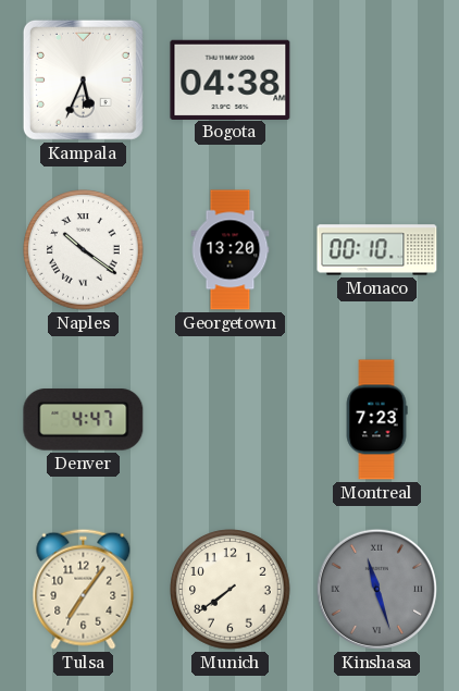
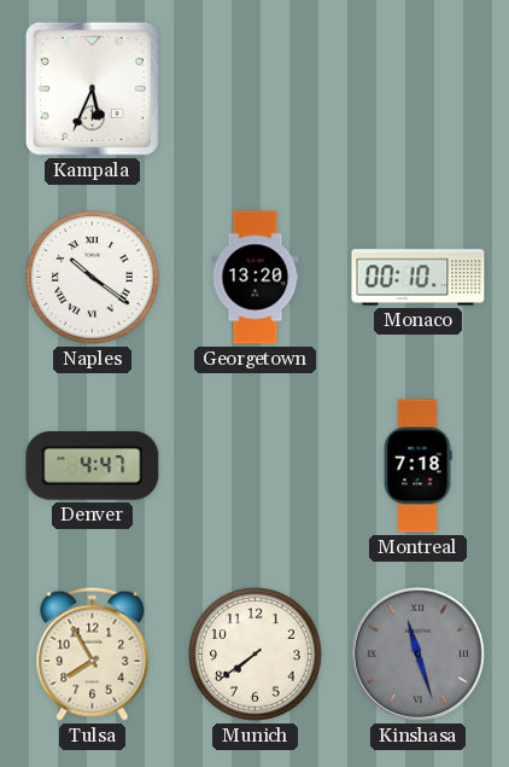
Bogota: 04:38 -> none (231, 79)
Montreal: 7:23 -> 7:18 (417, 466)
Tulsa: 7:06 -> 7:55 (93, 653)
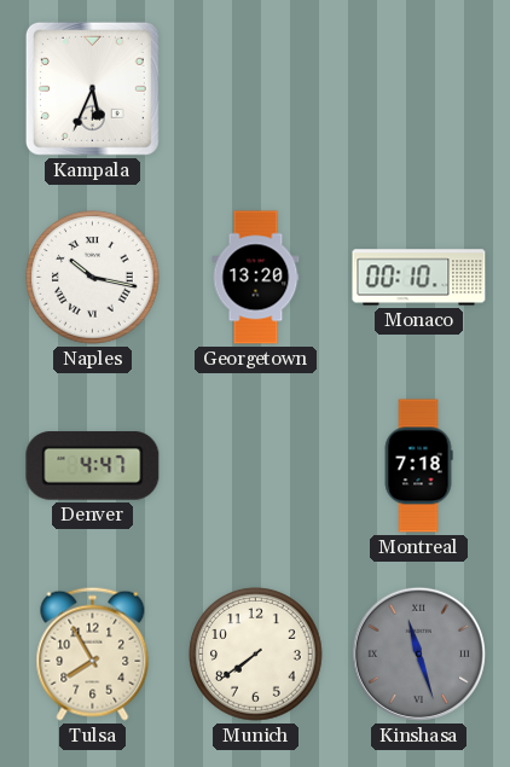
Naples: 10:21 -> 10:17 (93, 278)
